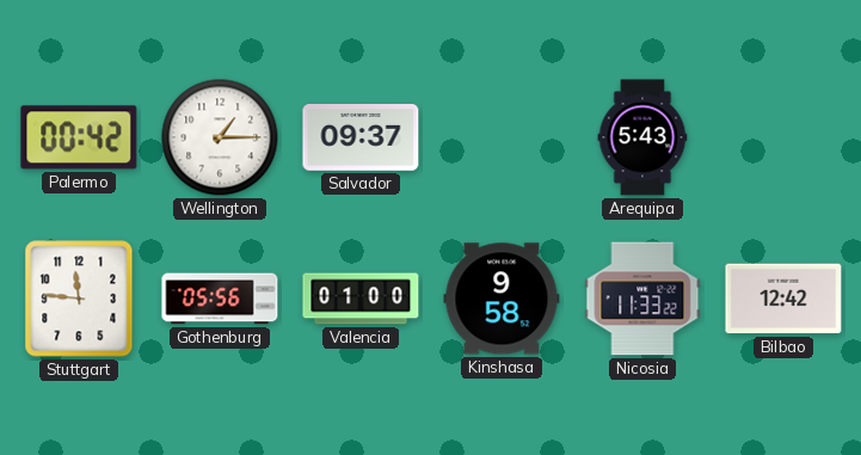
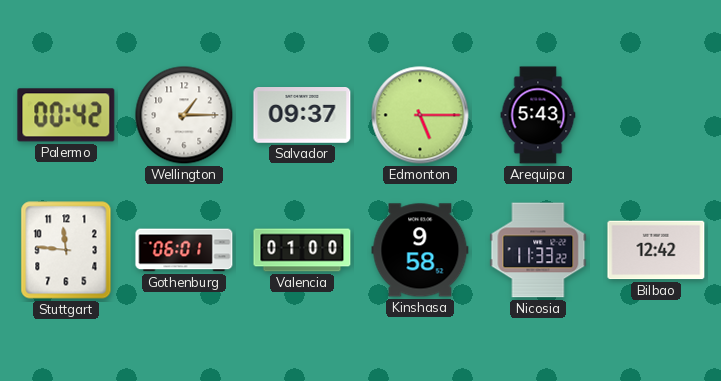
Edmonton: none -> 5:15 (420, 115)
Gothenburg: 05:56 -> 06:01 (184, 250)
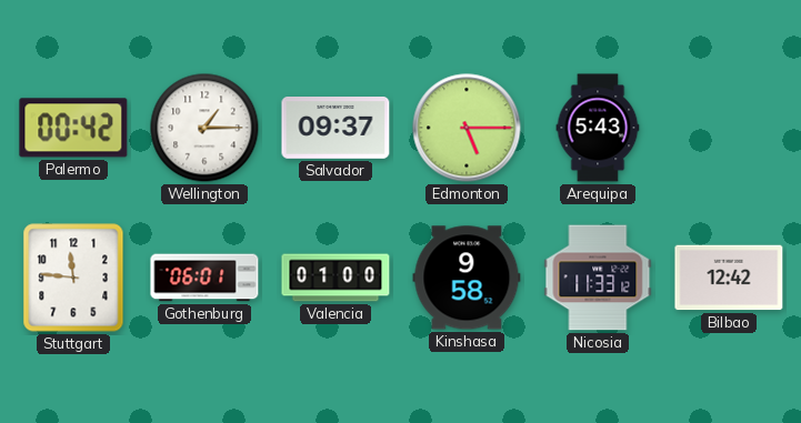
Nicosia: 11:33:22 -> 11:33:12 (598, 278)
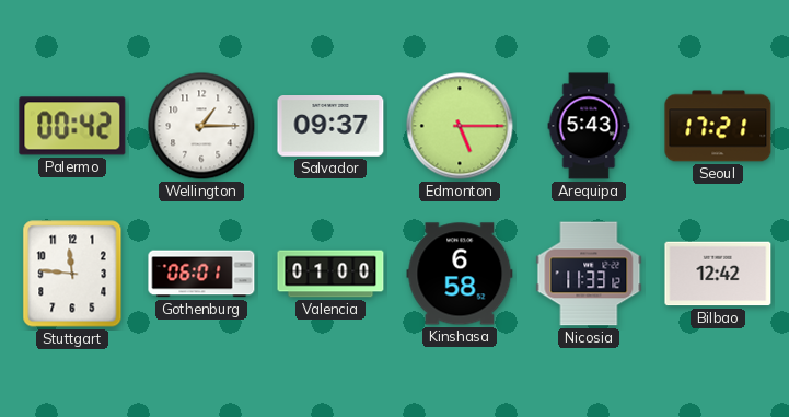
Seoul: none -> 17:21 (718, 126)
Kinshasa: 9:58 -> 6:58 (460, 274)
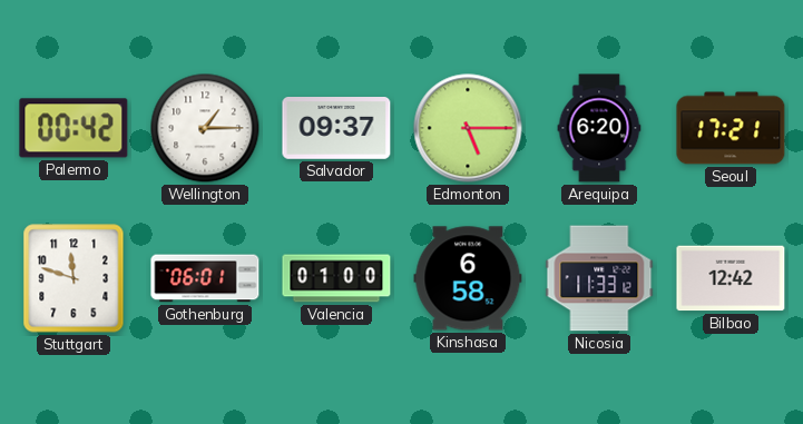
Arequipa: 5:43 -> 6:20 (599, 128)
Stuttgart: 11:46 -> 11:48 (74, 278)
